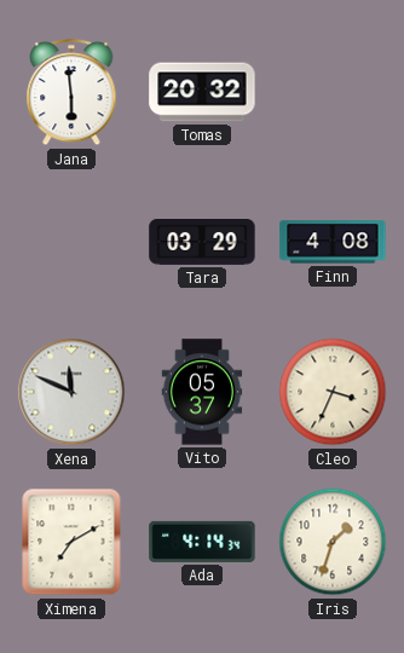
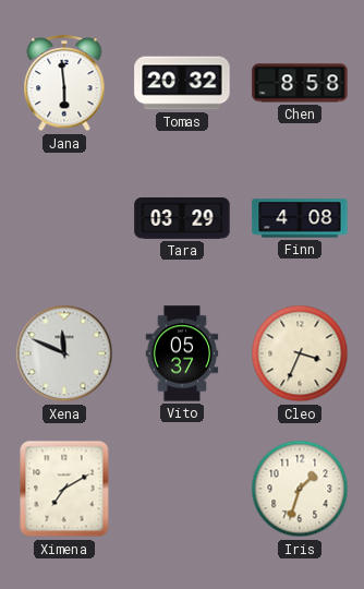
Chen: none -> 8:58 (300, 83)
Ada: 4:14 -> none (202, 542)
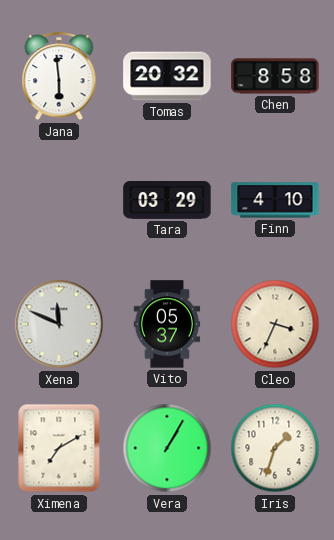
Finn: 4:08 -> 4:10 (275, 200)
Vera: none -> 1:05 (167, 448)
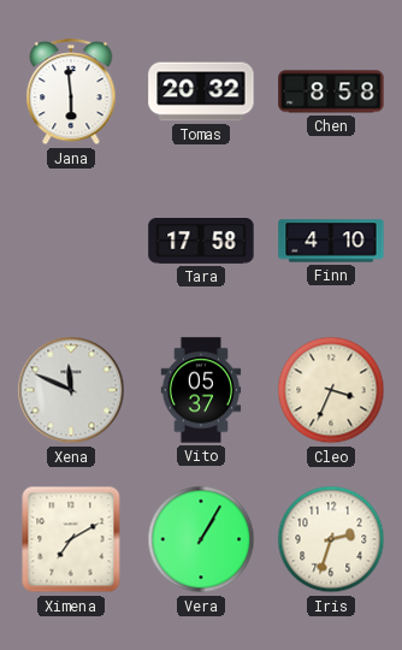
Tara: 03:29 -> 17:58 (201, 242)
Iris: 1:33 -> 2:33 (331, 539)
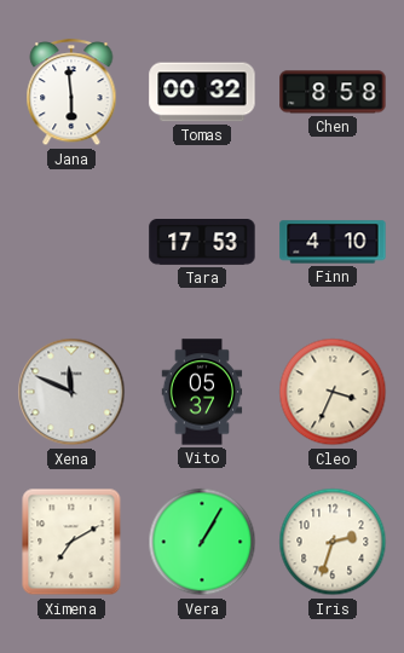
Tomas: 20:32 -> 00:32 (202, 92)
Tara: 17:58 -> 17:53 (202, 243)
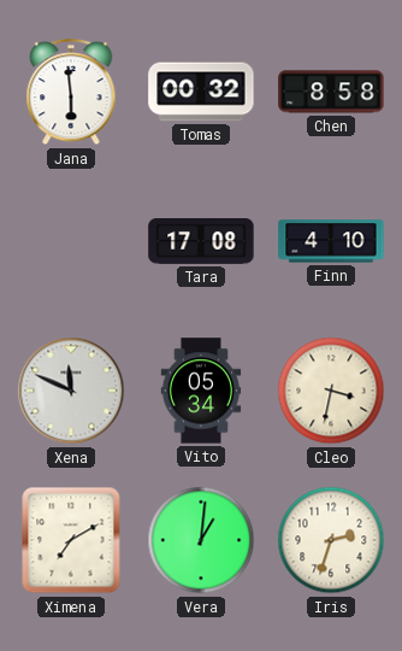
Tara: 17:53 -> 17:08 (201, 242)
Vito: 05:37 -> 05:34 (201, 391)
Cleo: 3:34 -> 3:32 (331, 391)
Vera: 1:05 -> 1:01 (201, 540)
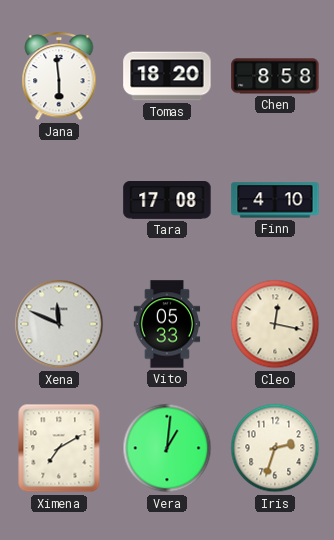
Tomas: 00:32 -> 18:20 (167, 76)
Vito: 05:34 -> 05:33 (167, 324)
Cleo: 3:32 -> 12:17 (275, 324)
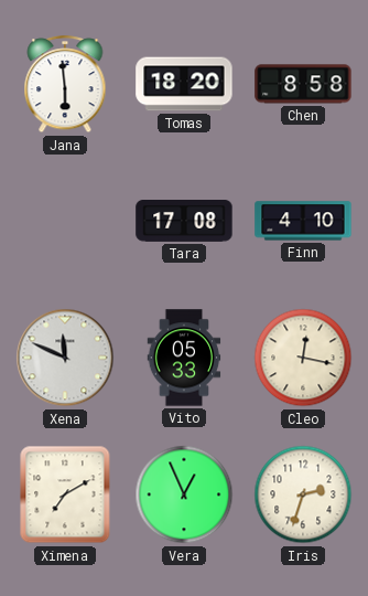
Vera: 1:01 -> 12:56 (184, 494)
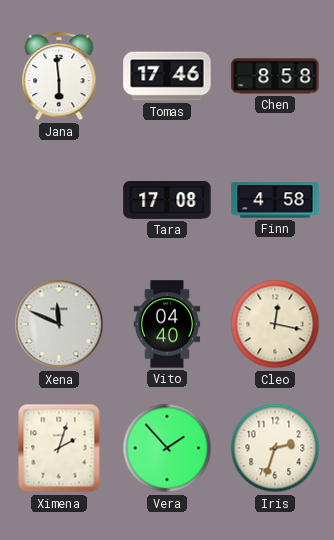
Tomas: 18:20 -> 17:46 (167, 76)
Finn: 4:10 -> 4:58 (275, 200)
Vito: 05:33 -> 04:40 (167, 324)
Ximena: 7:10 -> 2:03 (59, 448)
Vera: 12:56 -> 1:53 (167, 448)
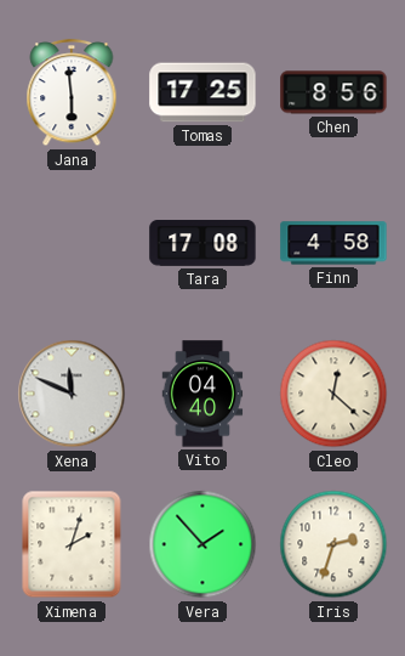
Tomas: 17:46 -> 17:25 (202, 92)
Chen: 8:58 -> 8:56 (333, 92)
Cleo: 12:17 -> 12:22 (333, 394)
